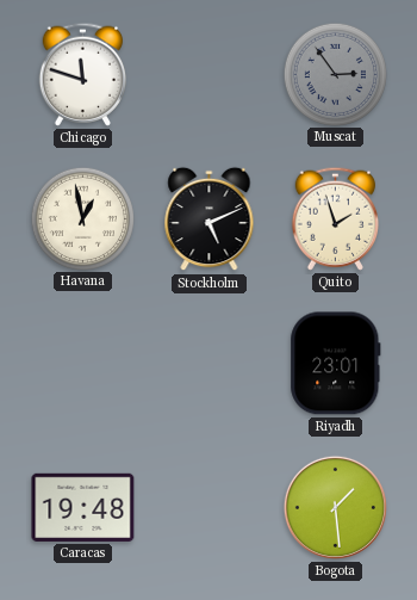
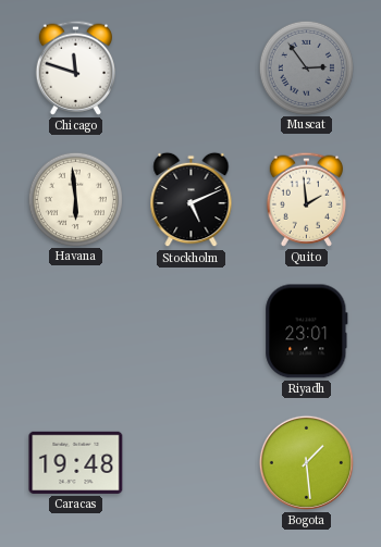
Havana: 12:58 -> 5:59 (75, 199)
Quito: 1:57 -> 1:59 (306, 199)
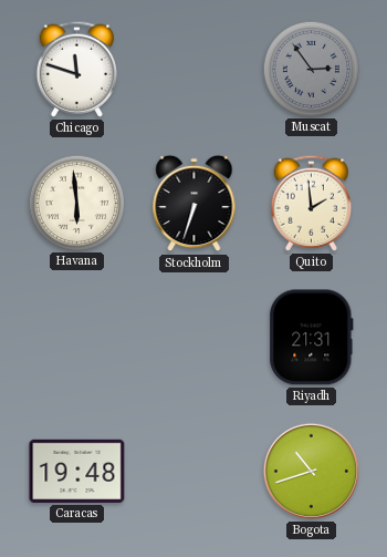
Stockholm: 5:11 -> 6:33 (195, 204)
Riyadh: 23:01 -> 21:31 (312, 338)
Bogota: 1:29 -> 10:42 (311, 471)
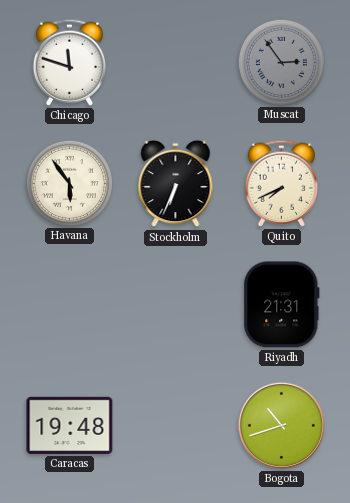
Havana: 5:59 -> 5:54 (69, 183)
Stockholm: 6:33 -> 6:34 (176, 184)
Quito: 1:59 -> 7:41 (281, 183)
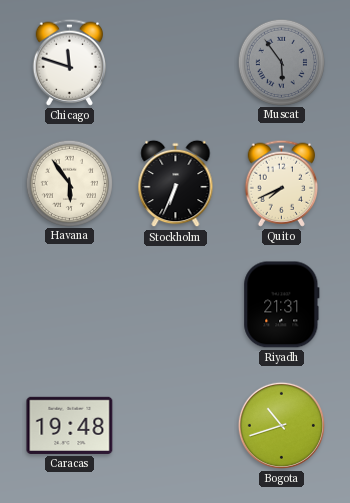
Muscat: 2:54 -> 5:54 (281, 62)
